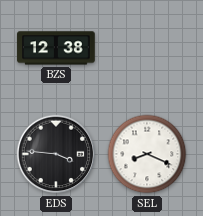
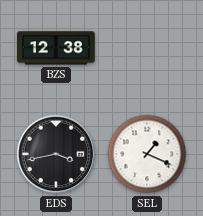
EDS: 3:46 -> 3:43 (56, 154)
SEL: 8:19 -> 1:19 (147, 154)
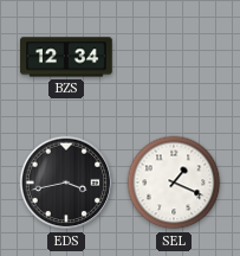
BZS: 12:38 -> 12:34 (66, 57)
